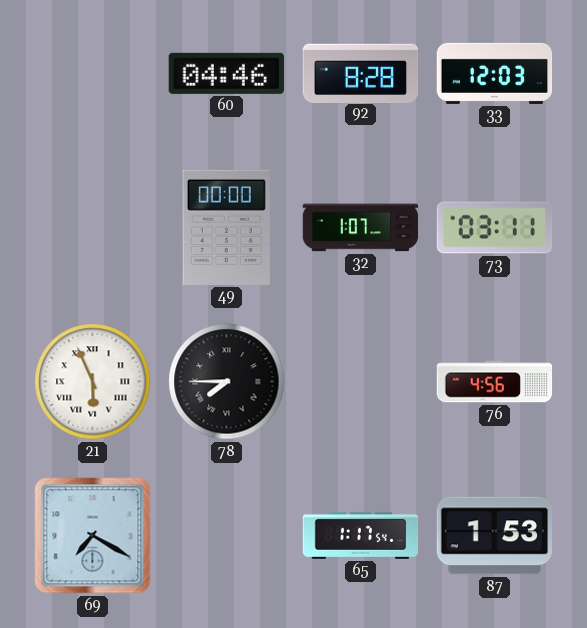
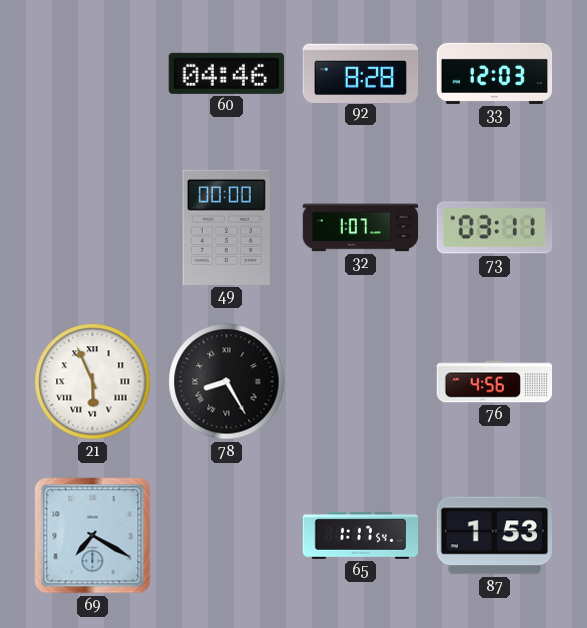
78: 7:45 -> 8:25 (227, 382)
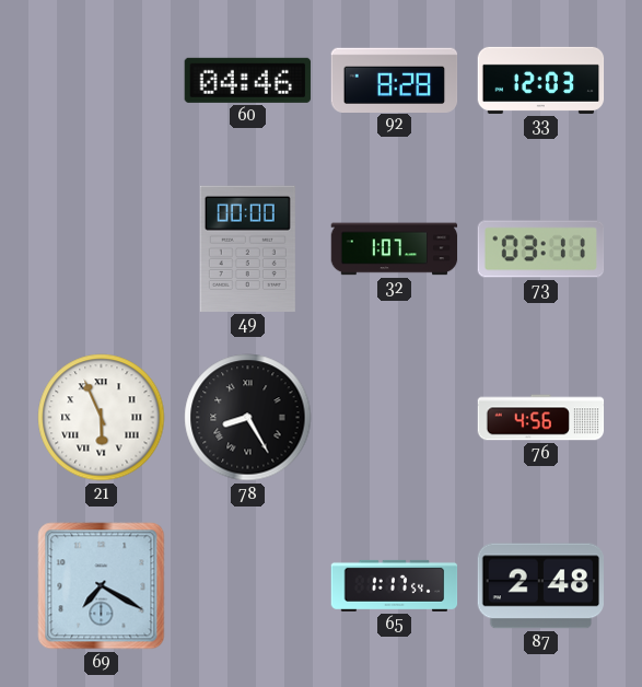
87: 1:53 -> 2:48 (540, 586)
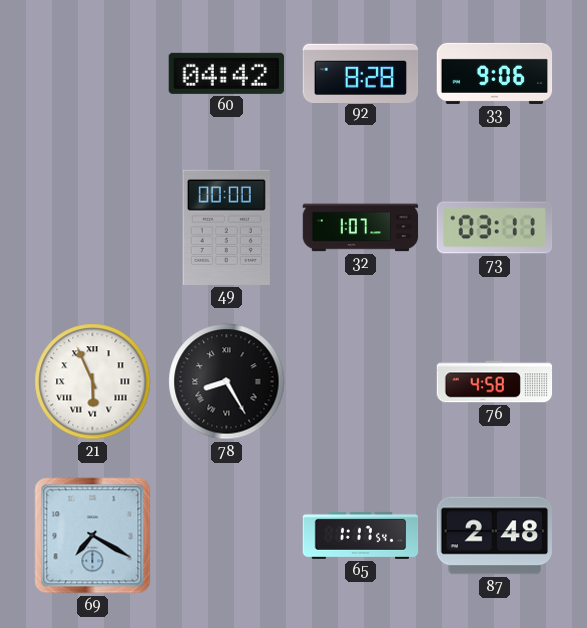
60: 04:46 -> 04:42 (226, 73)
33: 12:03 -> 9:06 (495, 73)
76: 4:56 -> 4:58 (495, 382)
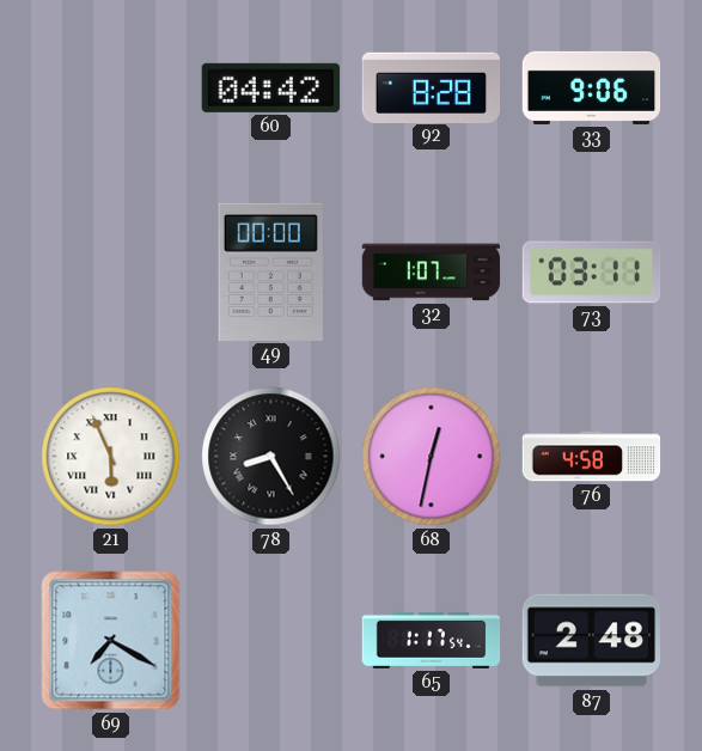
68: none -> 12:32 (432, 457)
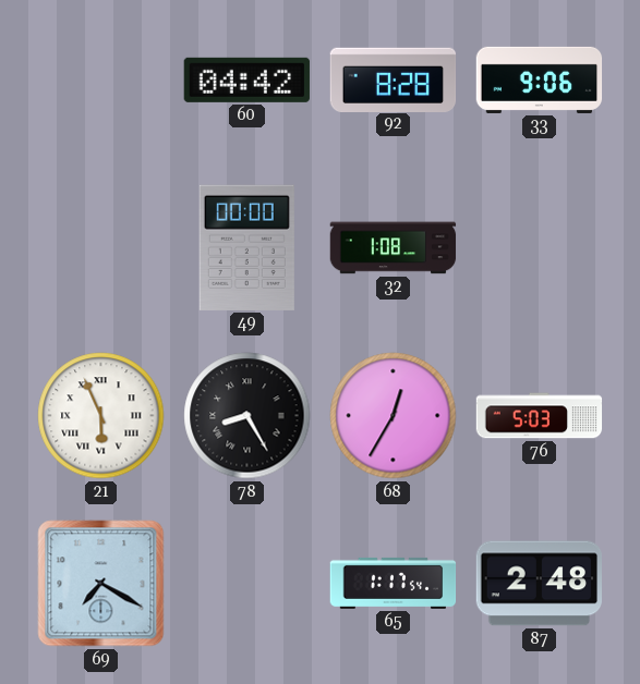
32: 1:07 -> 1:08 (394, 248)
73: 03:11 -> none (592, 273)
68: 12:32 -> 12:35 (394, 416)
76: 4:58 -> 5:03 (540, 416)
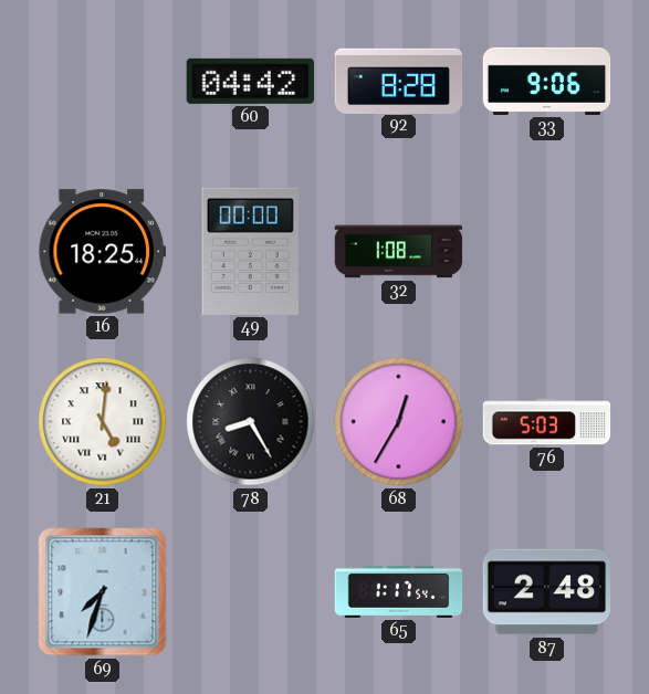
16: none -> 18:25 (102, 252)
21: 5:56 -> 5:01 (103, 422)
69: 7:20 -> 7:33 (103, 592)
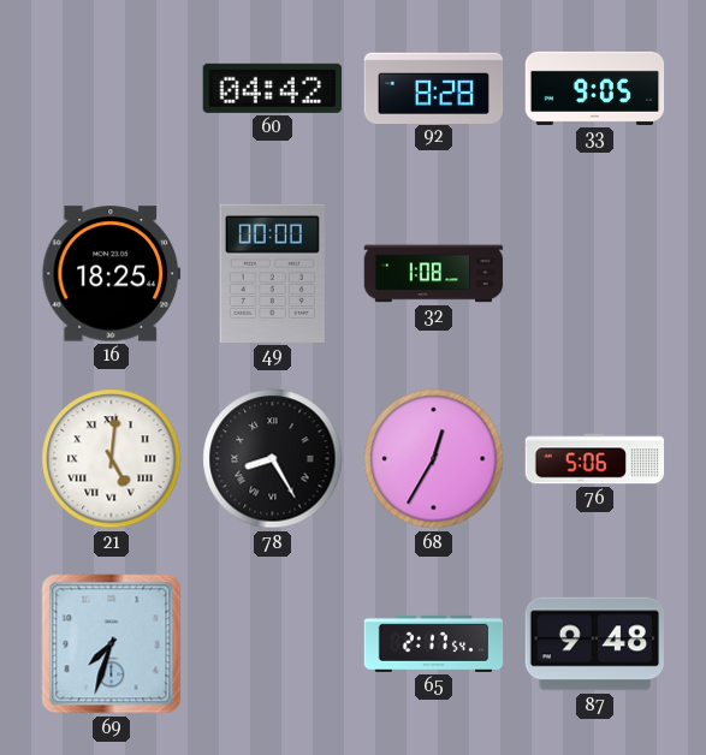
33: 9:06 -> 9:05 (595, 88)
76: 5:03 -> 5:06 (595, 459)
65: 1:17 -> 2:17 (434, 643)
87: 2:48 -> 9:48 (594, 644)
